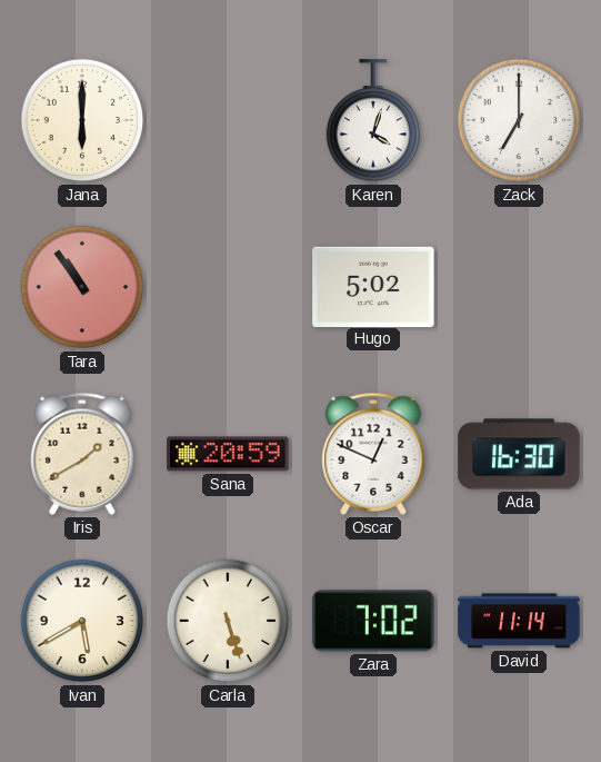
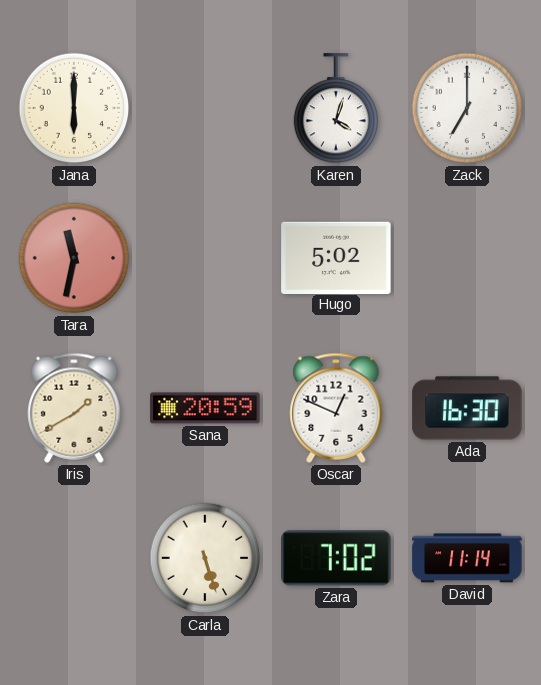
Tara: 10:54 -> 11:32 (74, 258)
Ivan: 5:40 -> none (82, 621)
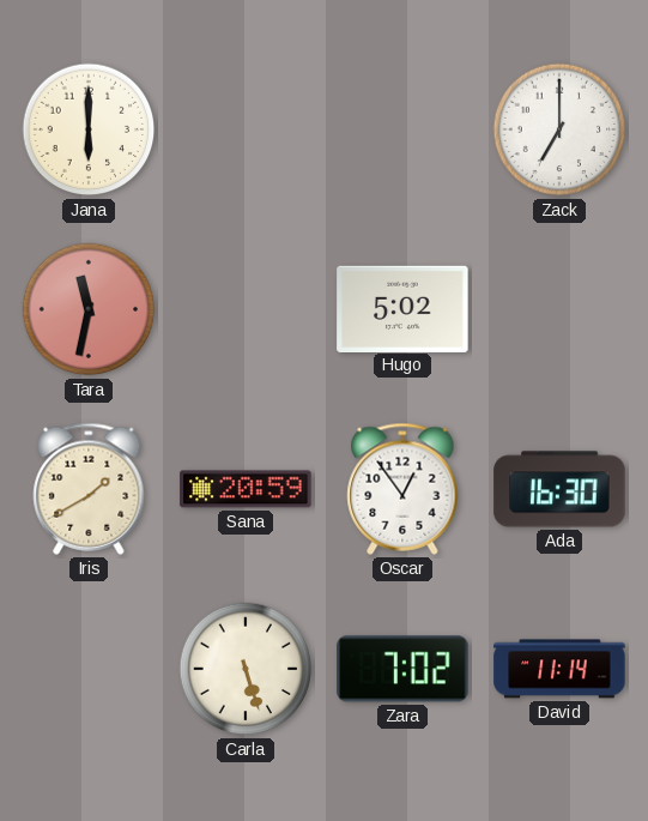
Karen: 4:03 -> none (335, 109)
Oscar: 12:49 -> 12:54 (402, 489)
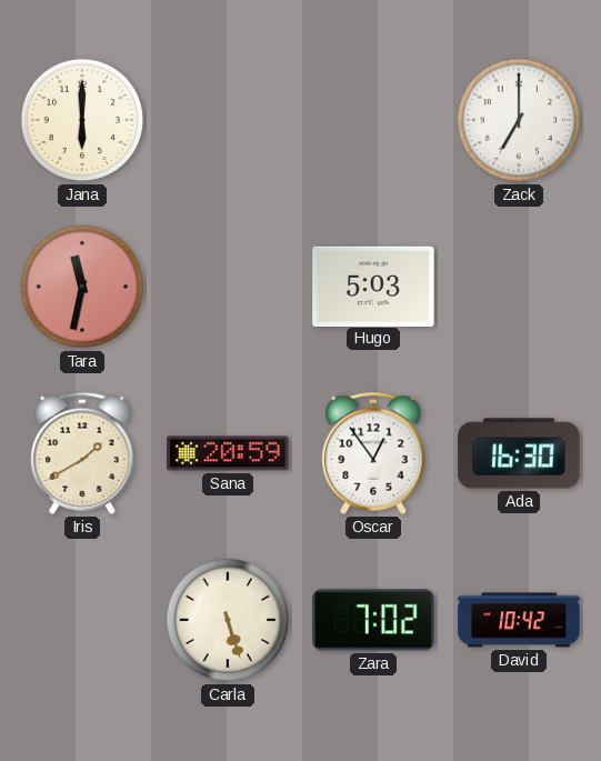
Hugo: 5:02 -> 5:03 (373, 286)
David: 11:14 -> 10:42 (519, 620)
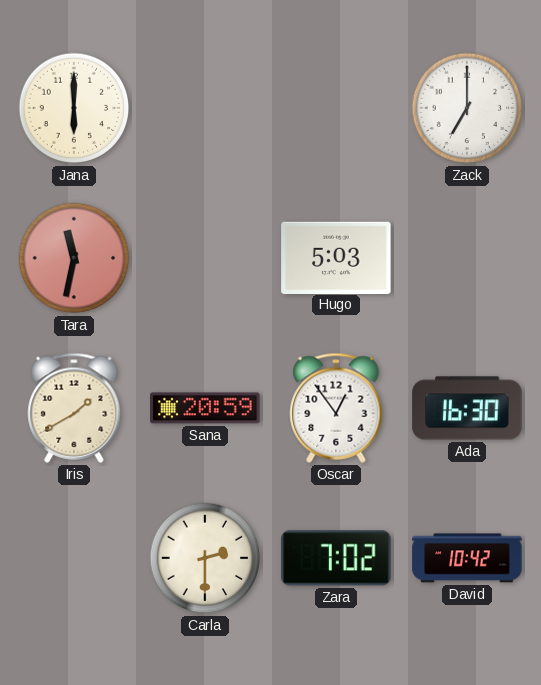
Carla: 5:27 -> 2:30 (205, 558)
